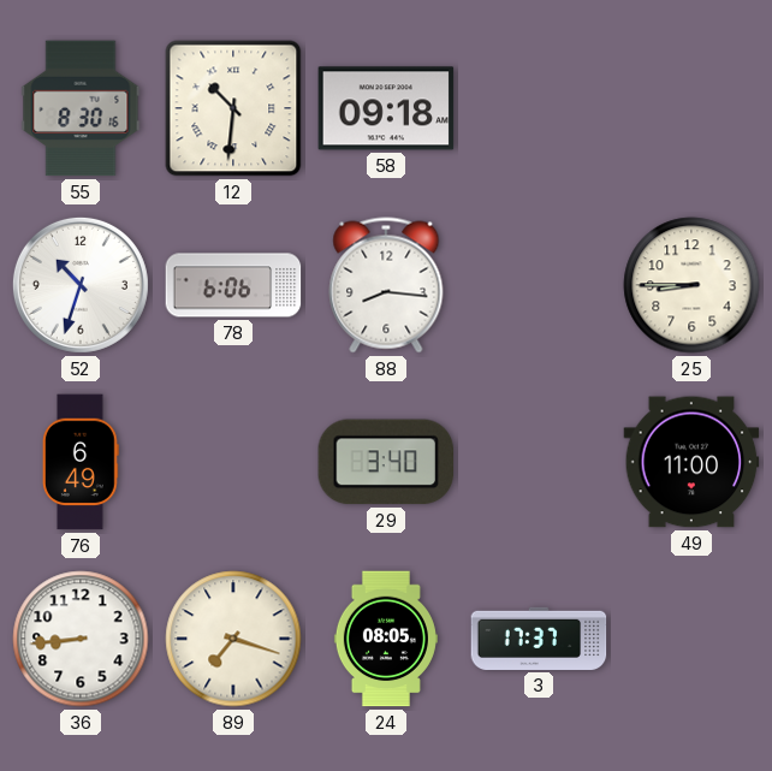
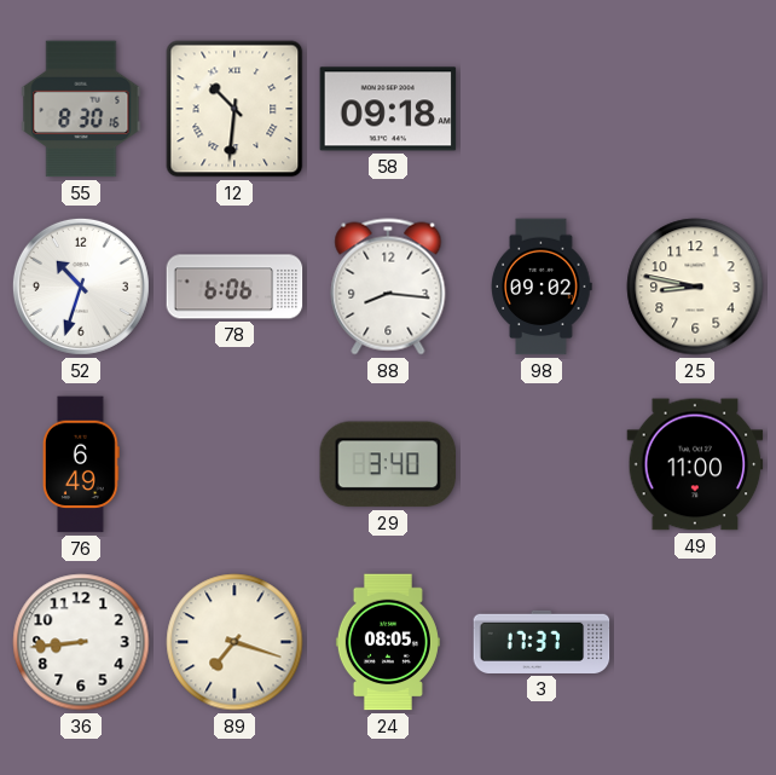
98: none -> 09:02 (542, 287)
25: 8:45 -> 8:47 (695, 287)
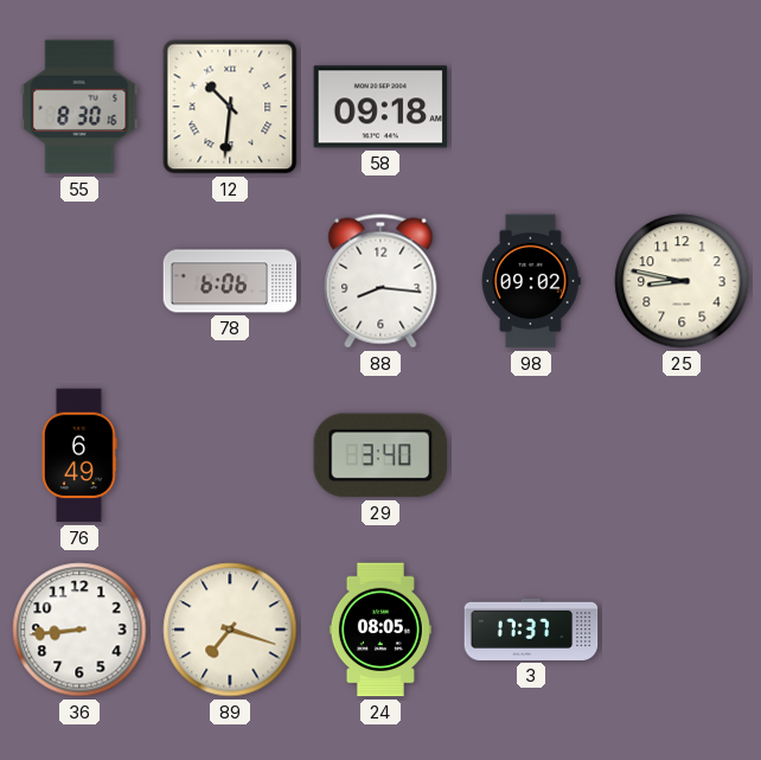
52: 10:33 -> none (81, 287)
49: 11:00 -> none (695, 464)
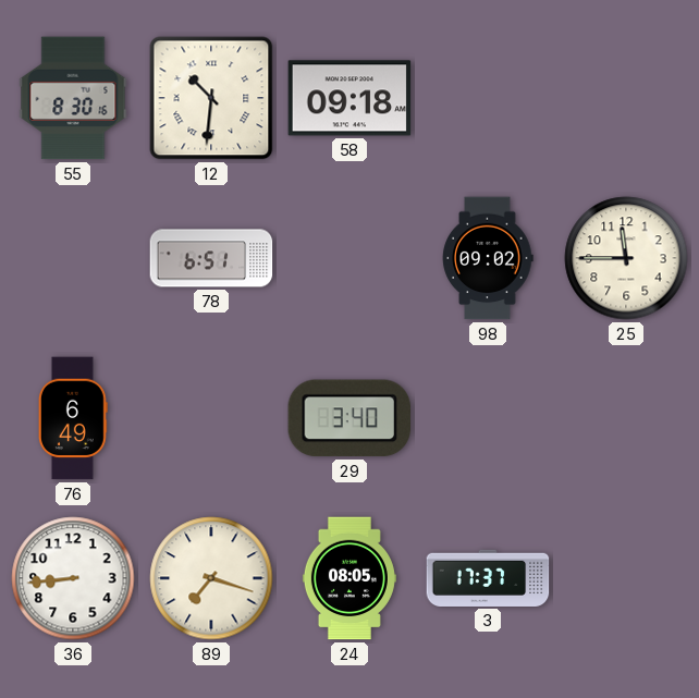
78: 6:06 -> 6:51 (211, 258)
88: 8:16 -> none (380, 281)
25: 8:47 -> 11:45 (626, 258)
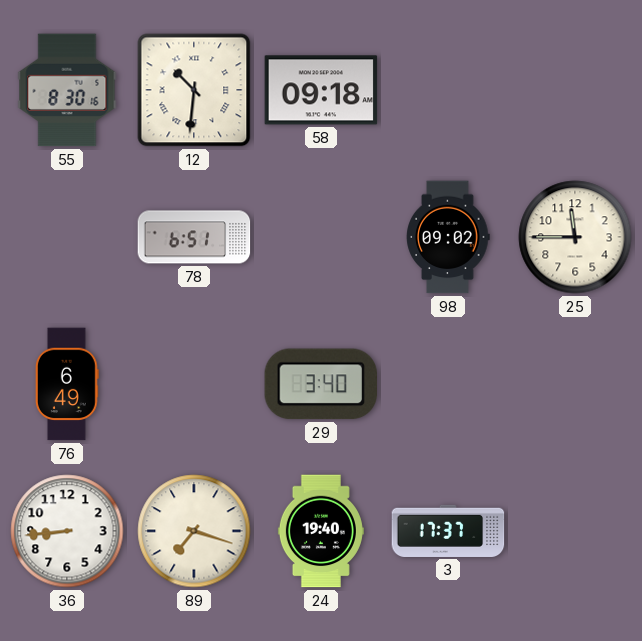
24: 08:05 -> 19:40 (321, 531)
